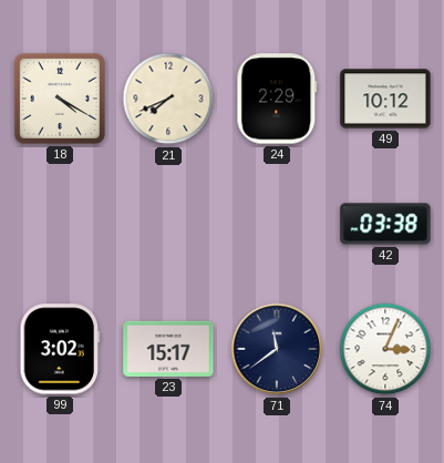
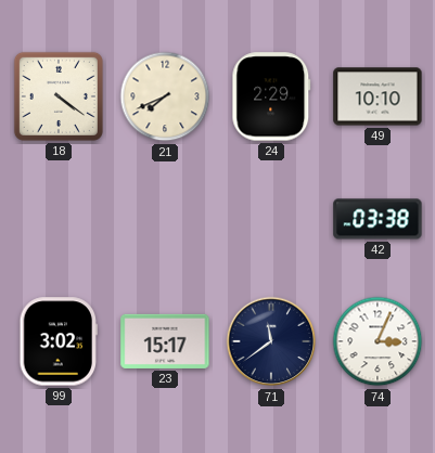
18: 4:20 -> 4:21 (59, 96)
49: 10:12 -> 10:10 (378, 96)
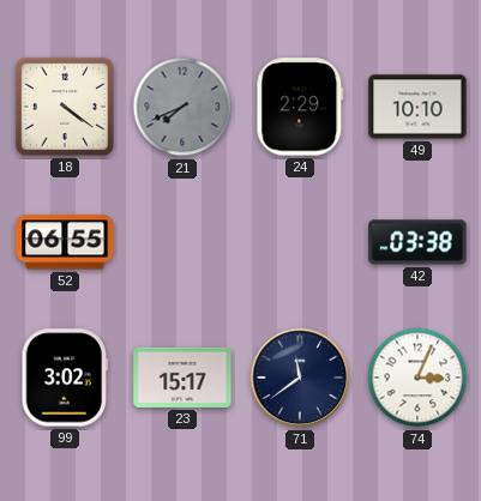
21 dial: cream -> grey (182, 107)
52: none -> 06:55 (65, 242)
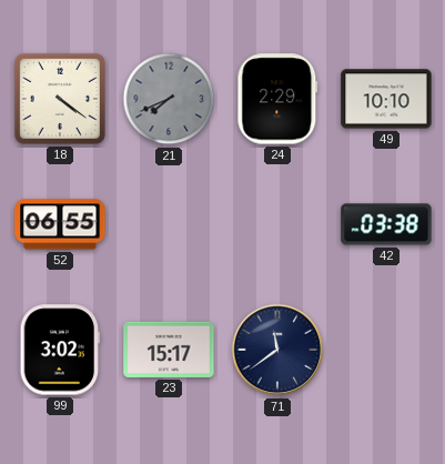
74: 3:04 -> none (417, 378)
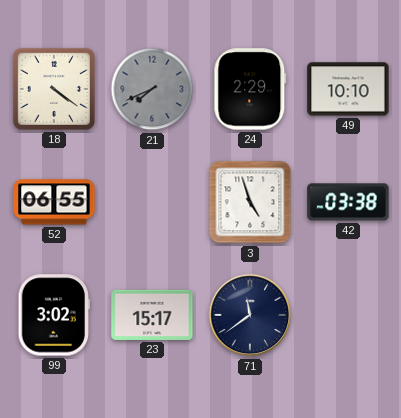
3: none -> 4:57 (250, 202)
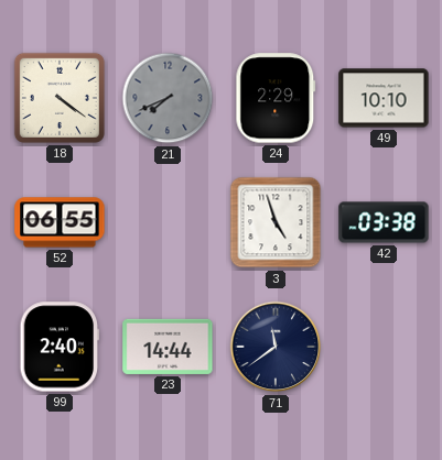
99: 3:02 -> 2:40 (60, 347)
23: 15:17 -> 14:44 (168, 347)
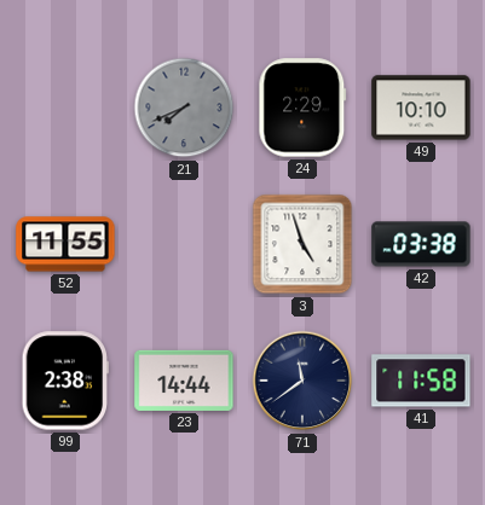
18: 4:21 -> none (60, 98)
52: 06:55 -> 11:55 (65, 244)
99: 2:40 -> 2:38 (65, 381)
41: none -> 11:58 (421, 381)
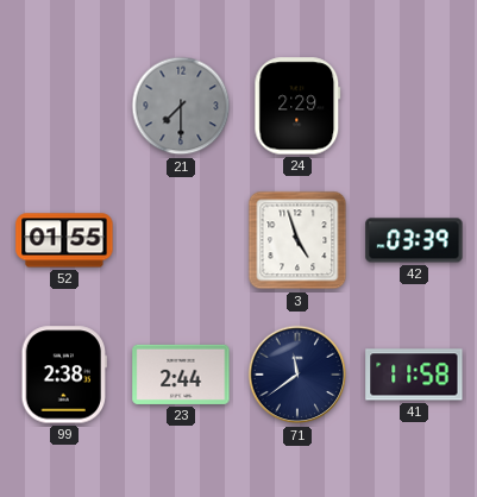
21: 7:41 -> 7:30 (181, 106)
49: 10:10 -> none (421, 108)
52: 11:55 -> 01:55 (64, 240)
42: 03:38 -> 03:39 (414, 240)
23: 14:44 -> 2:44 (181, 375)
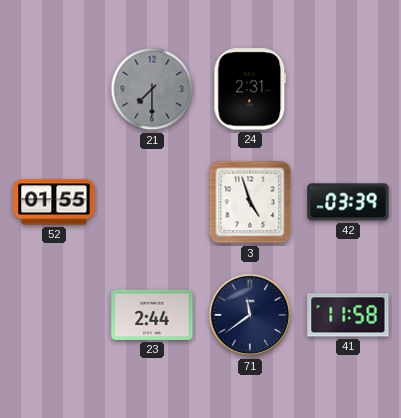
24: 2:29 -> 2:31 (250, 89)
99: 2:38 -> none (64, 375)
